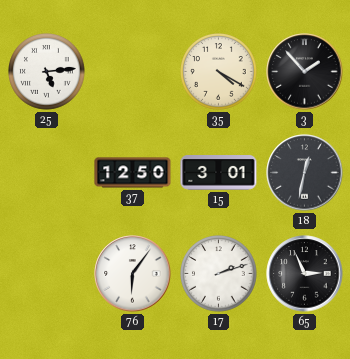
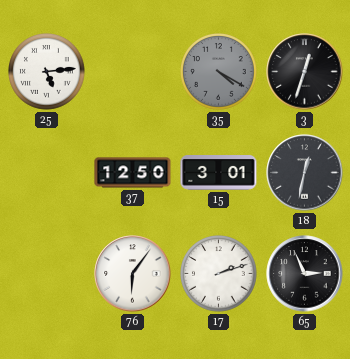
35 dial: cream -> grey (219, 72)
3: 1:53 -> 12:33 (305, 72)
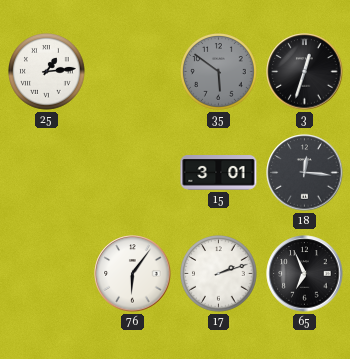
25: 5:14 -> 1:14 (47, 72)
35: 4:20 -> 5:51 (219, 72)
37: 12:50 -> none (133, 173)
18: 12:32 -> 12:16 (305, 173)
65: 2:56 -> 6:56 (305, 274)
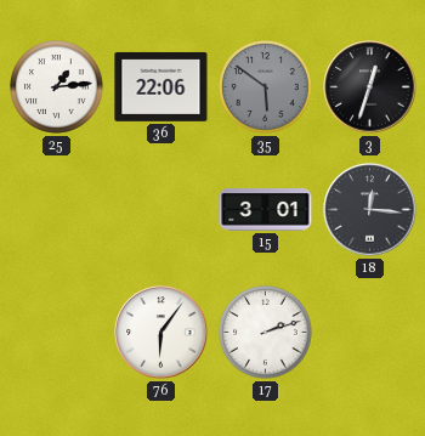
36: none -> 22:06 (161, 86)
65: 6:56 -> none (305, 274)
